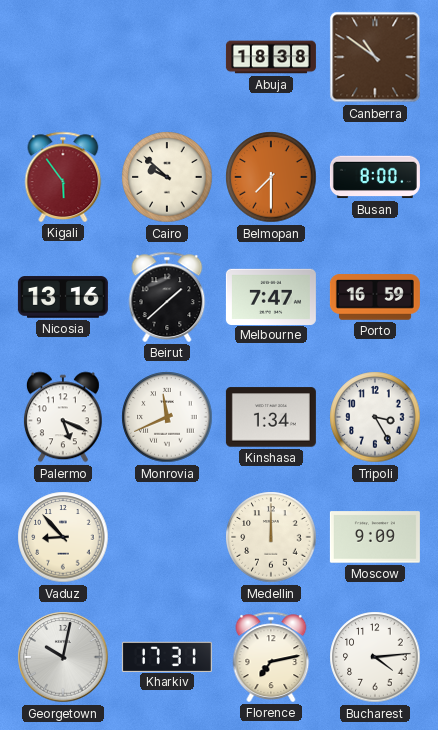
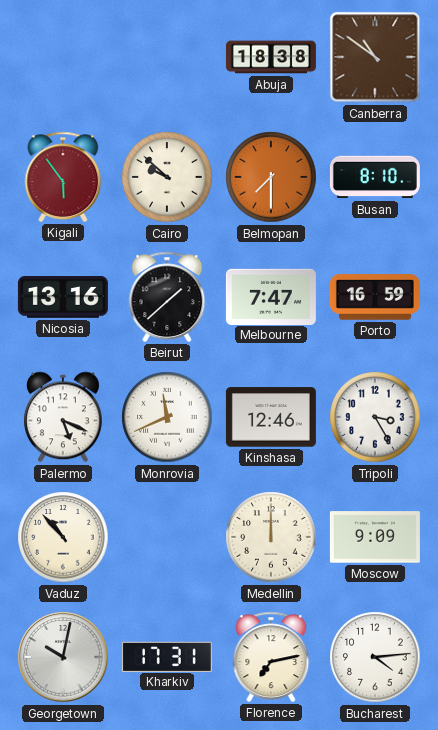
Busan: 8:00 -> 8:10 (375, 177)
Kinshasa: 1:34 -> 12:46 (271, 417)
Vaduz: 8:53 -> 10:53 (63, 537)
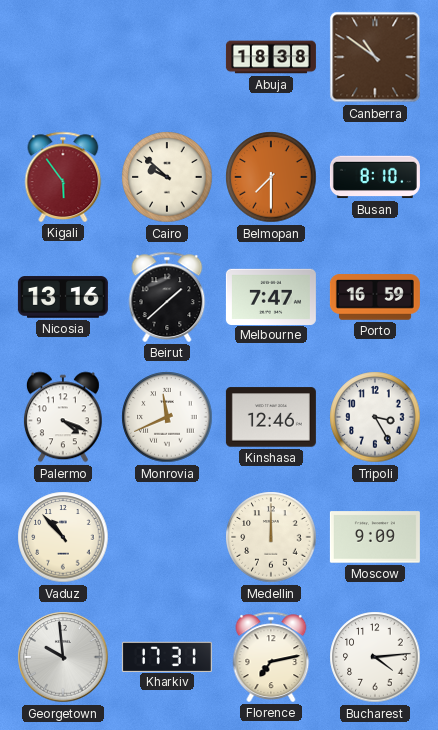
Palermo: 5:19 -> 4:19 (63, 417)
Georgetown: 10:02 -> 9:59 (63, 657)
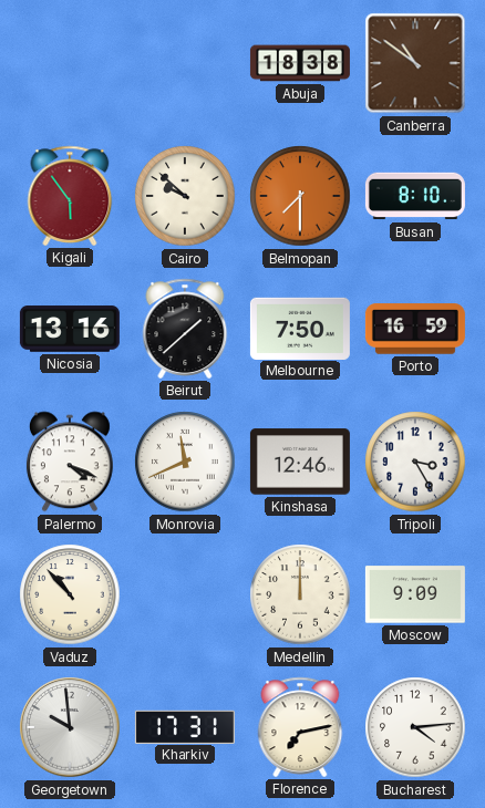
Melbourne: 7:47 -> 7:50 (300, 328)
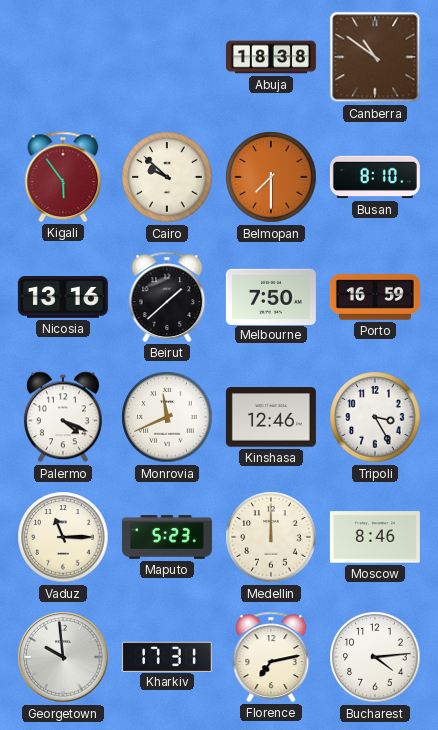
Vaduz: 10:53 -> 11:15 (63, 537)
Maputo: none -> 5:23 (167, 537)
Moscow: 9:09 -> 8:46 (375, 537)
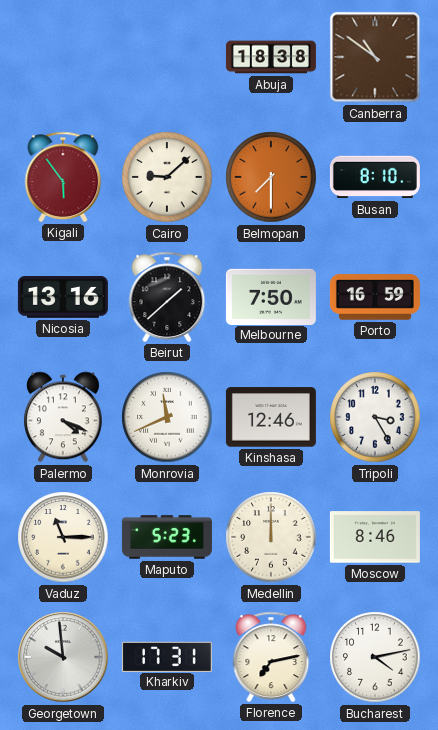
Cairo: 9:52 -> 9:08 (167, 177)
Bucharest: 4:14 -> 4:13 (375, 657)
